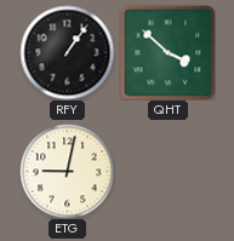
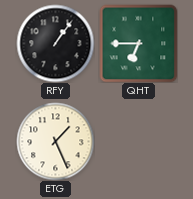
QHT: 3:52 -> 6:45 (138, 43)
ETG: 9:02 -> 1:26 (55, 141)
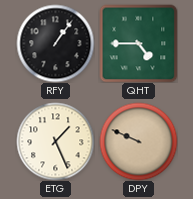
QHT: 6:45 -> 4:45 (138, 43)
DPY: none -> 9:49 (138, 141)
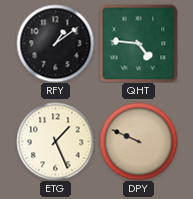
RFY: 1:06 -> 1:09 (55, 43)
QHT: 4:45 -> 4:46 (138, 43)
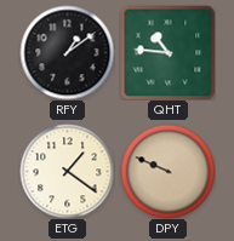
QHT: 4:46 -> 10:46 (167, 52)
ETG: 1:26 -> 1:21 (67, 171)
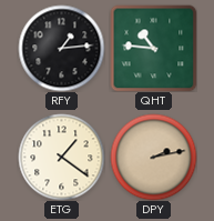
RFY: 1:09 -> 1:14 (61, 48)
DPY: 9:49 -> 2:13 (153, 157)
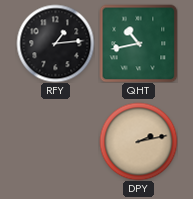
QHT: 10:46 -> 10:43 (138, 43)
ETG: 1:21 -> none (61, 157)
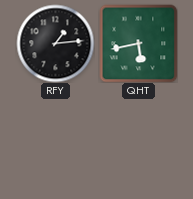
QHT: 10:43 -> 5:43 (138, 43)
DPY: 2:13 -> none (138, 141)
